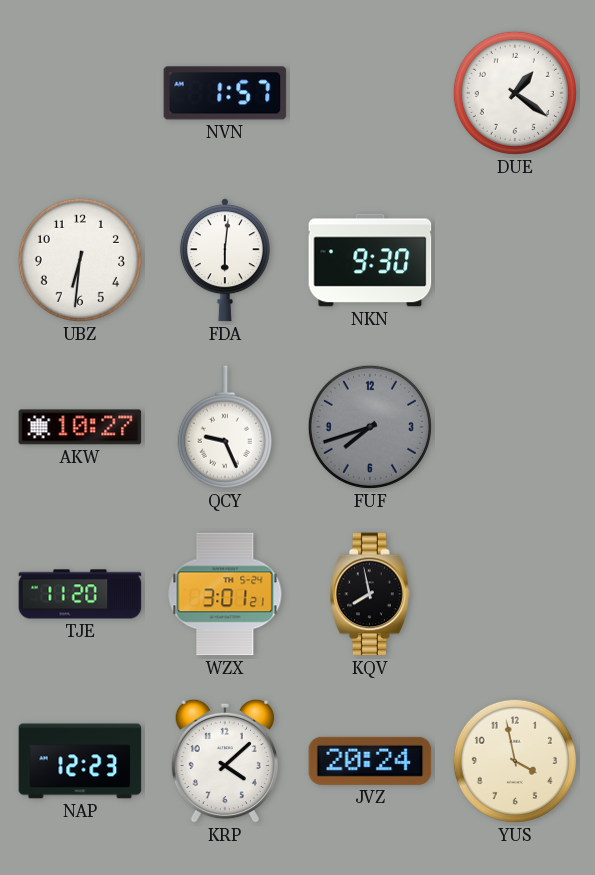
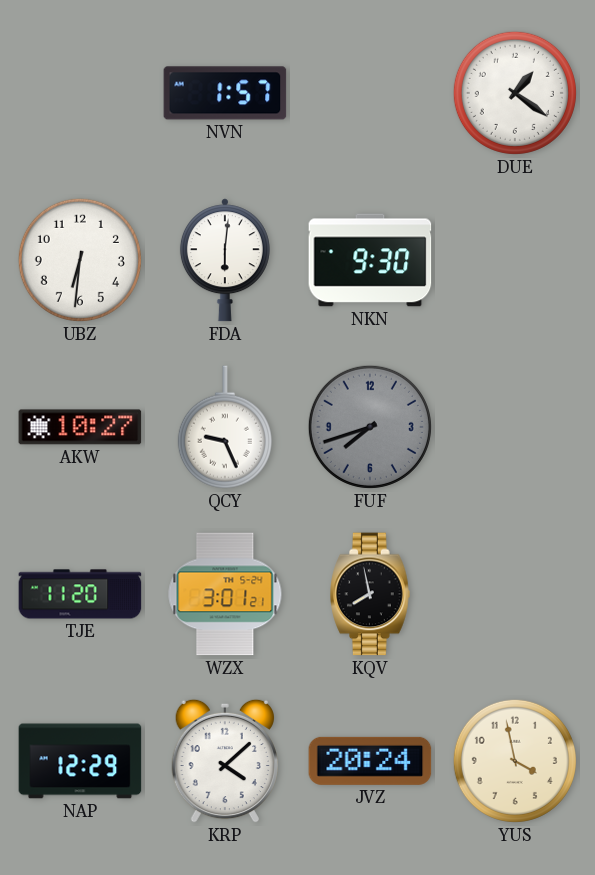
NAP: 12:23 -> 12:29 (80, 761)
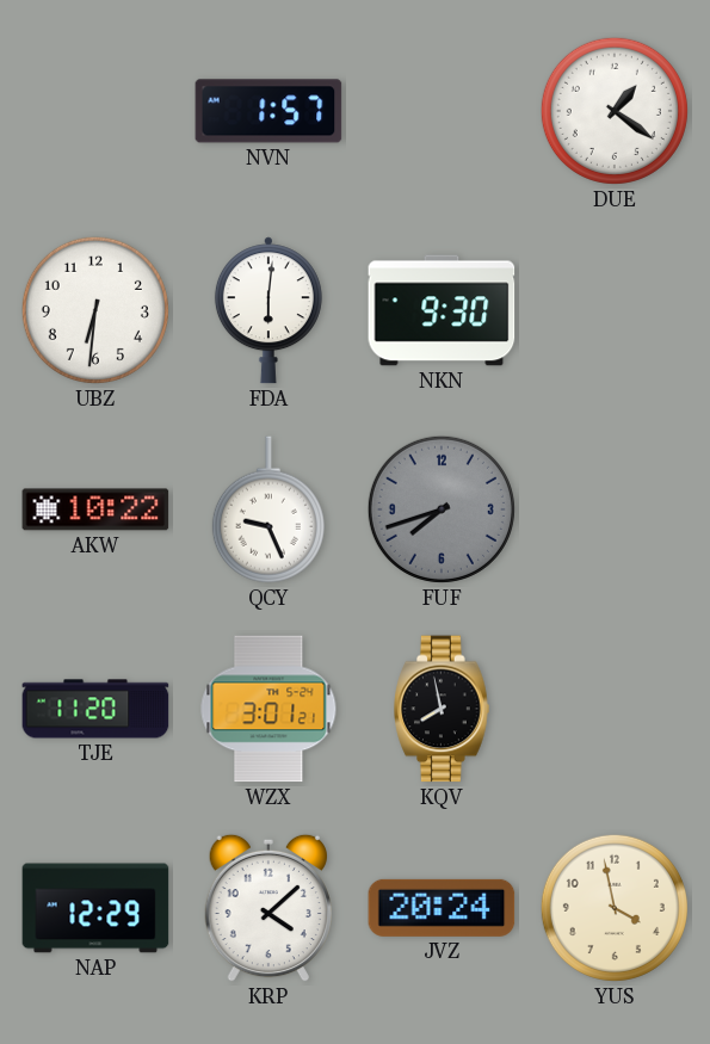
AKW: 10:27 -> 10:22 (95, 509)
